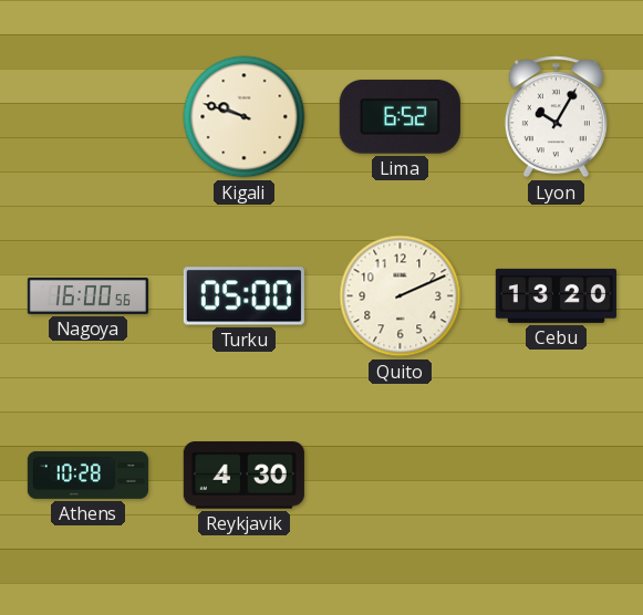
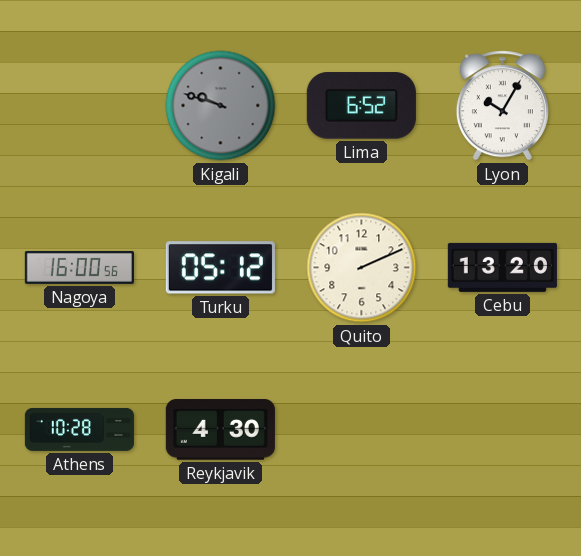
Kigali dial: cream -> grey (221, 106)
Turku: 05:00 -> 05:12 (220, 268)
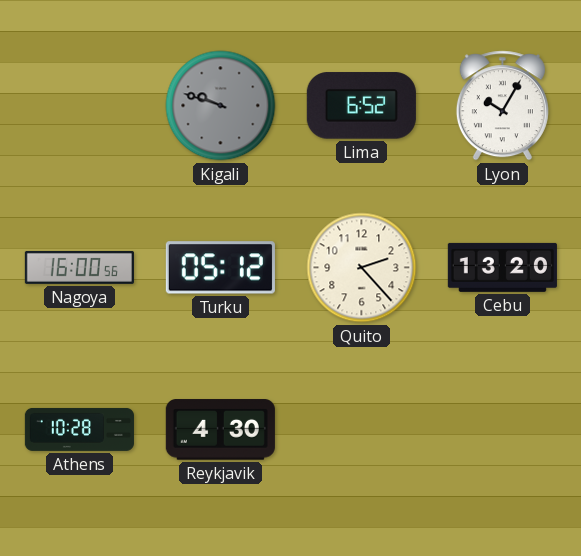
Quito: 2:11 -> 2:23 (362, 268)
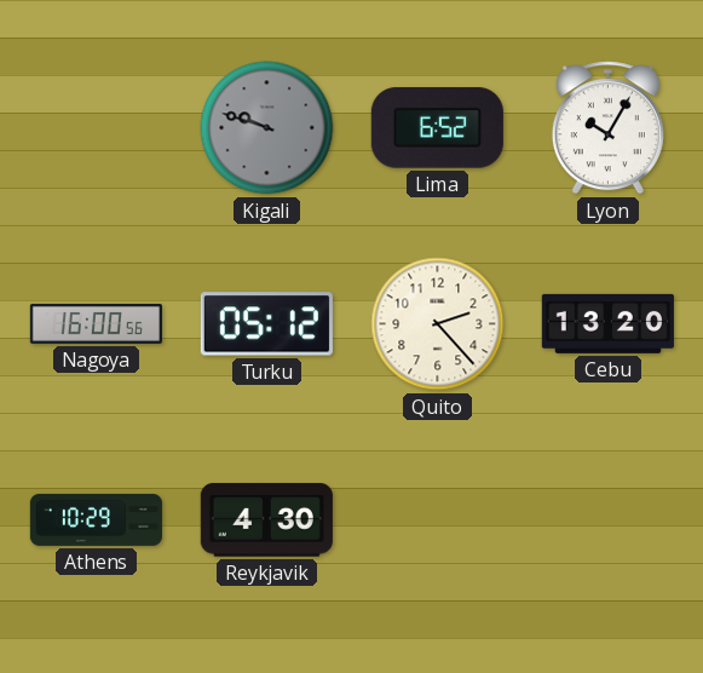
Athens: 10:28 -> 10:29 (96, 519)
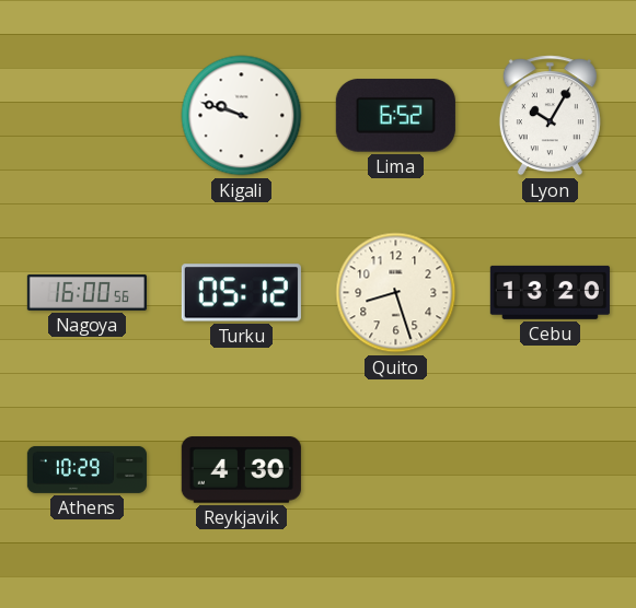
Kigali dial: grey -> white (242, 116)
Quito: 2:23 -> 8:27 (396, 293)
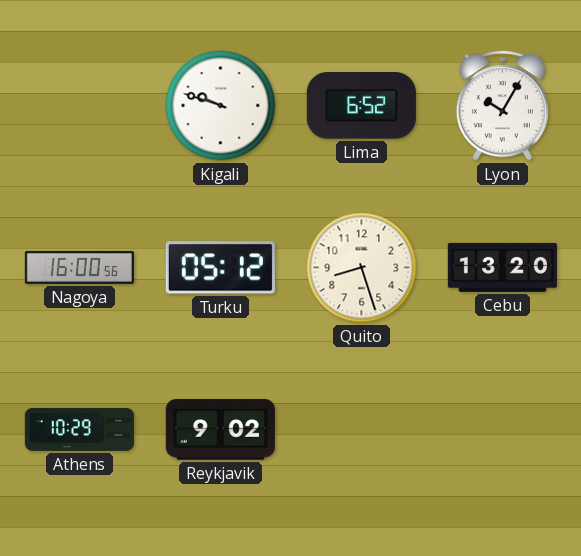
Reykjavik: 4:30 -> 9:02 (220, 430)
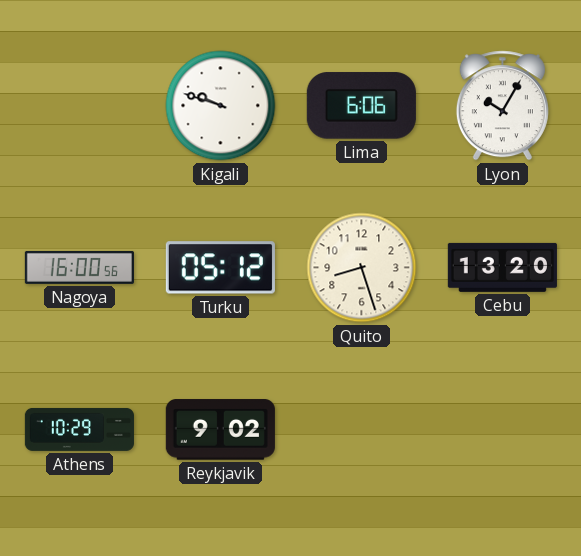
Lima: 6:52 -> 6:06 (361, 106)
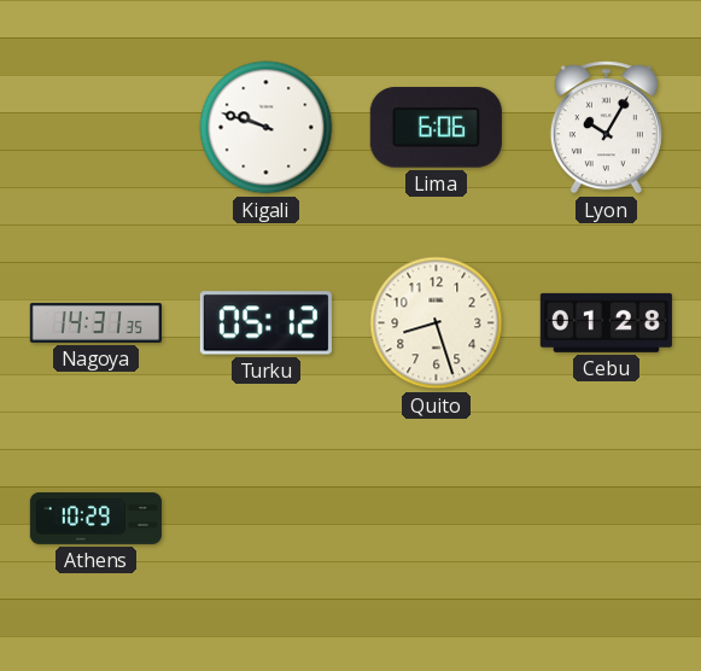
Nagoya: 16:00 -> 14:31 (95, 322)
Cebu: 13:20 -> 01:28 (606, 322)
Reykjavik: 9:02 -> none (220, 430)
